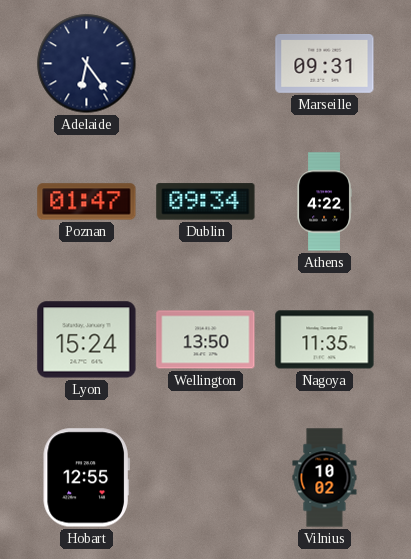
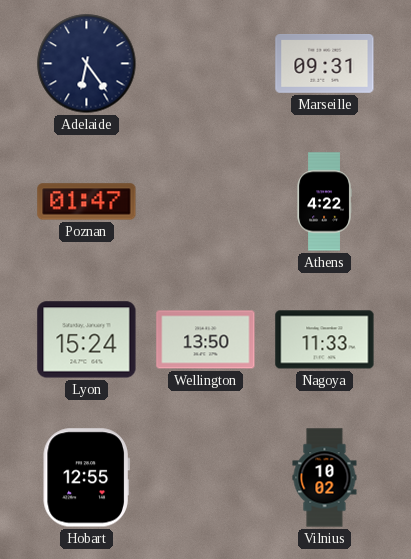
Dublin: 09:34 -> none (206, 202)
Nagoya: 11:35 -> 11:33 (325, 340)
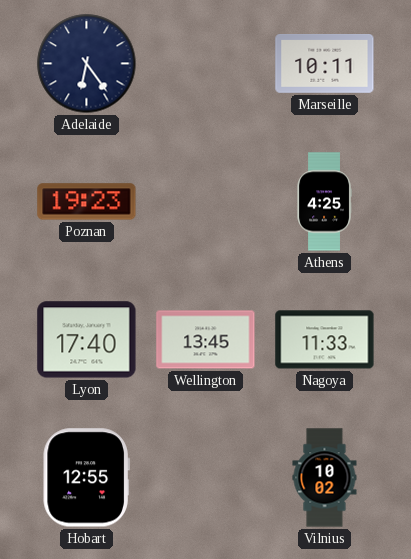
Marseille: 09:31 -> 10:11 (325, 64)
Poznan: 01:47 -> 19:23 (87, 202)
Athens: 4:22 -> 4:25 (324, 202)
Lyon: 15:24 -> 17:40 (87, 340)
Wellington: 13:50 -> 13:45 (206, 340)
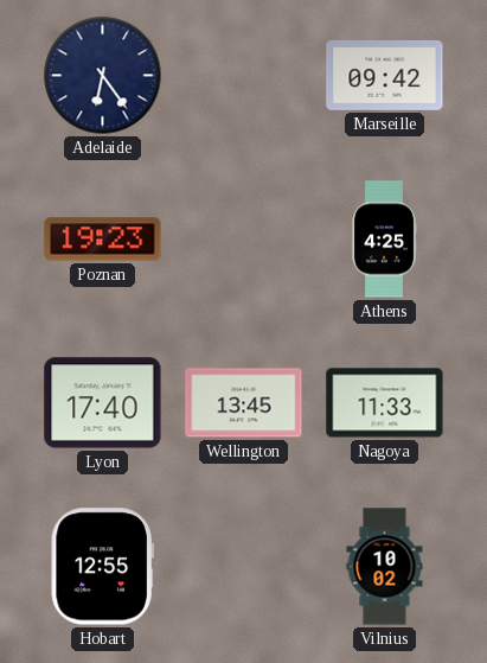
Marseille: 10:11 -> 09:42 (385, 76)
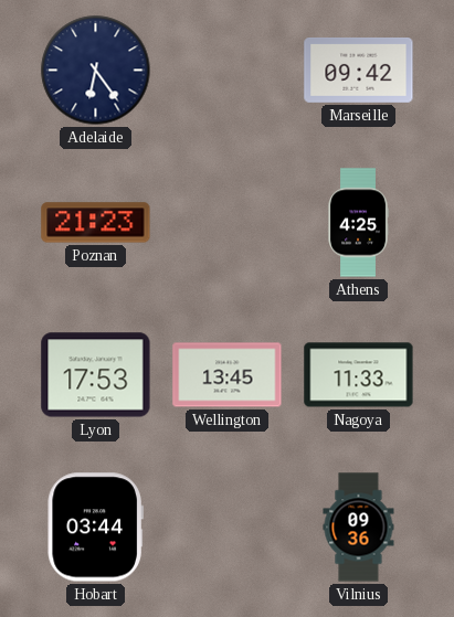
Poznan: 19:23 -> 21:23 (96, 223)
Lyon: 17:40 -> 17:53 (96, 375)
Hobart: 12:55 -> 03:44 (95, 528)
Vilnius: 10:02 -> 09:36 (359, 528)
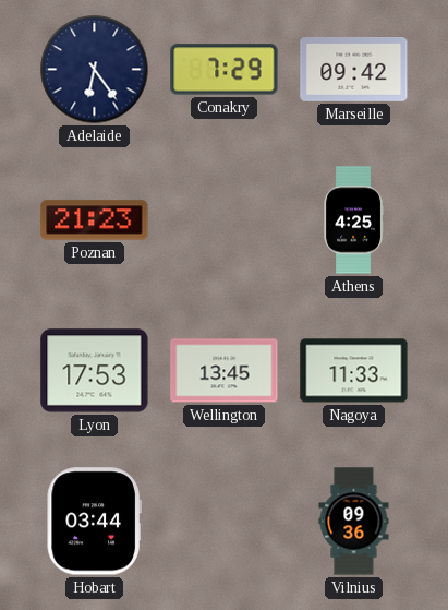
Conakry: none -> 7:29 (225, 70)
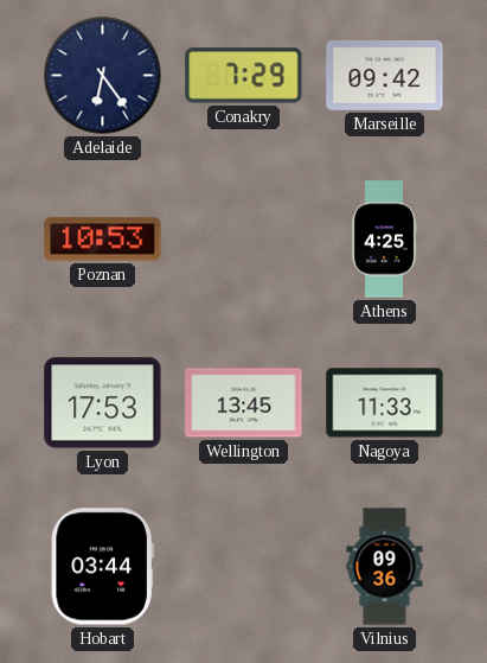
Poznan: 21:23 -> 10:53 (103, 240)
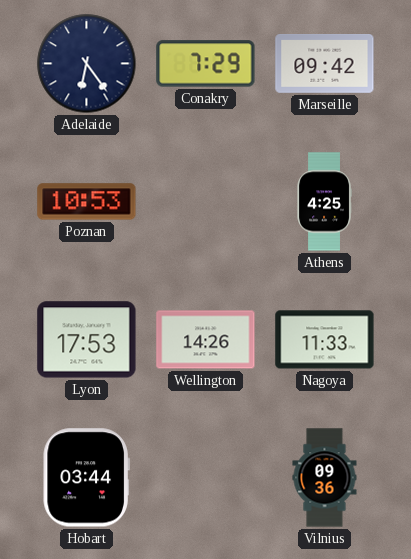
Wellington: 13:45 -> 14:26 (206, 340)
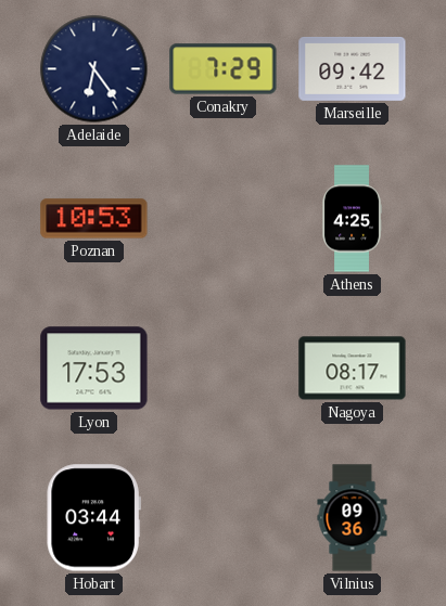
Wellington: 14:26 -> none (206, 340)
Nagoya: 11:33 -> 08:17 (353, 369)
